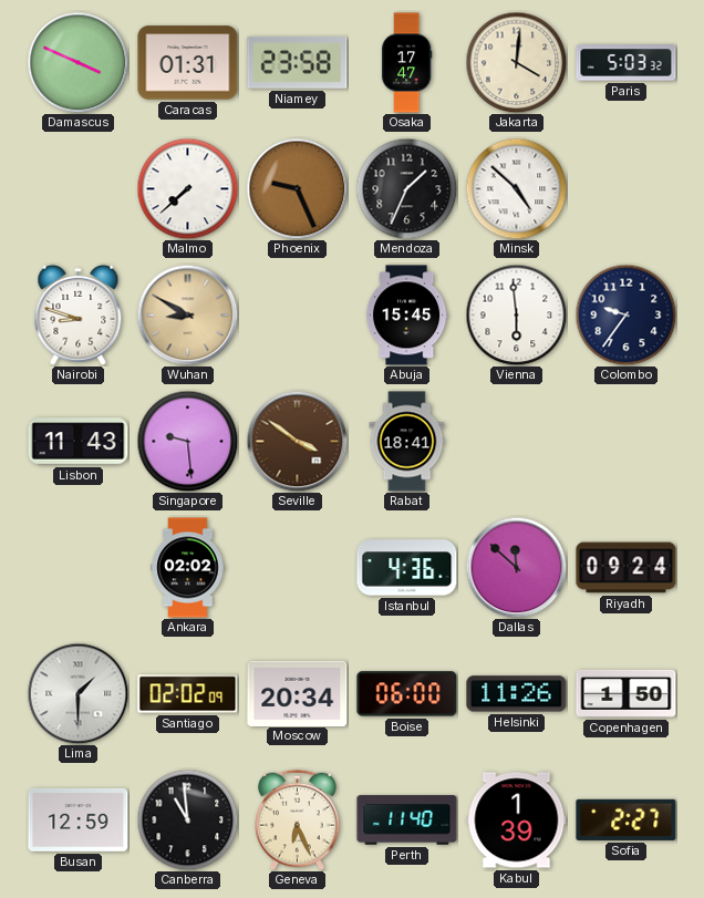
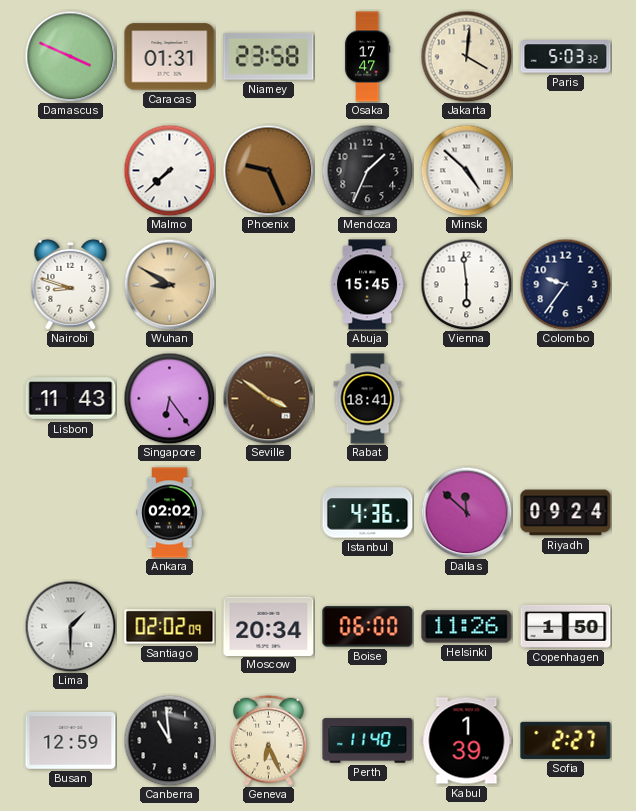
Singapore: 9:29 -> 6:24 (169, 398)
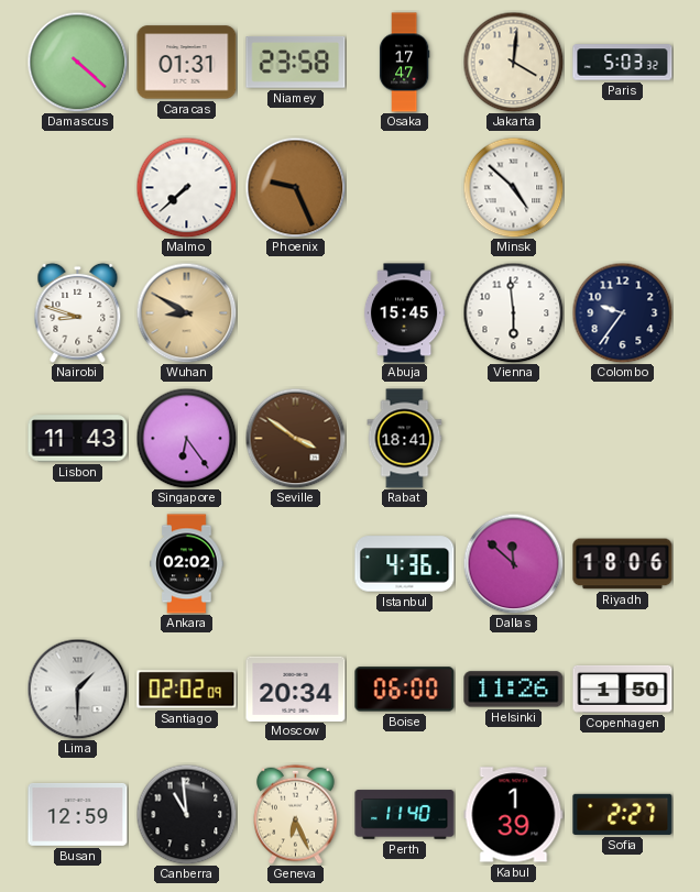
Damascus: 3:49 -> 4:22 (77, 62)
Mendoza: 1:34 -> none (367, 170)
Riyadh: 09:24 -> 18:06 (623, 564)
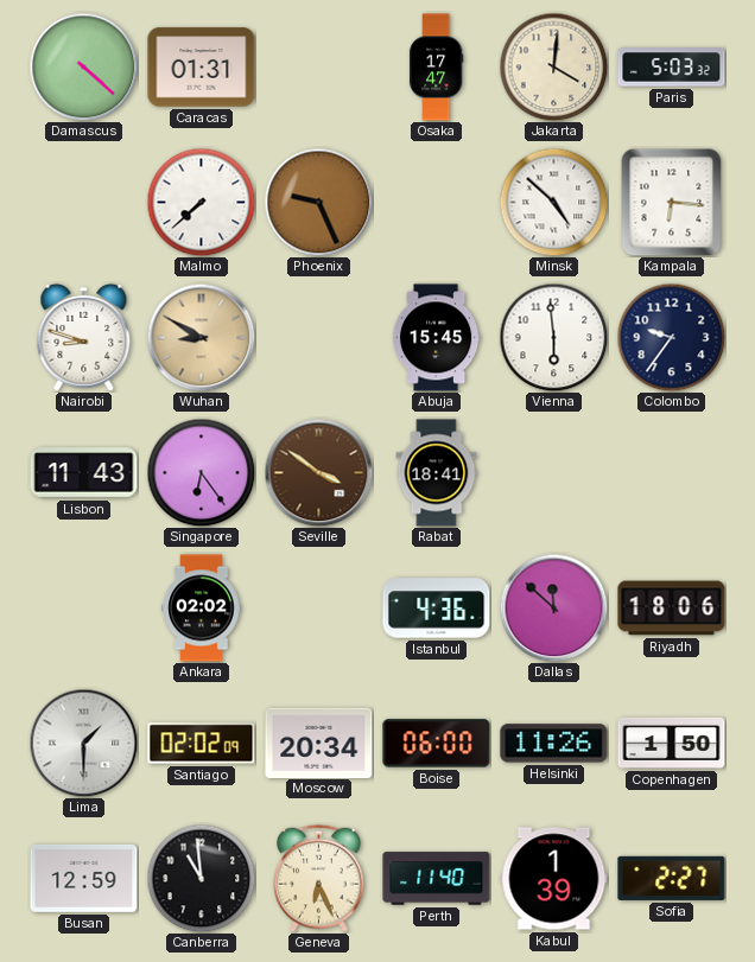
Niamey: 23:58 -> none (296, 63)
Kampala: none -> 6:16 (672, 202)
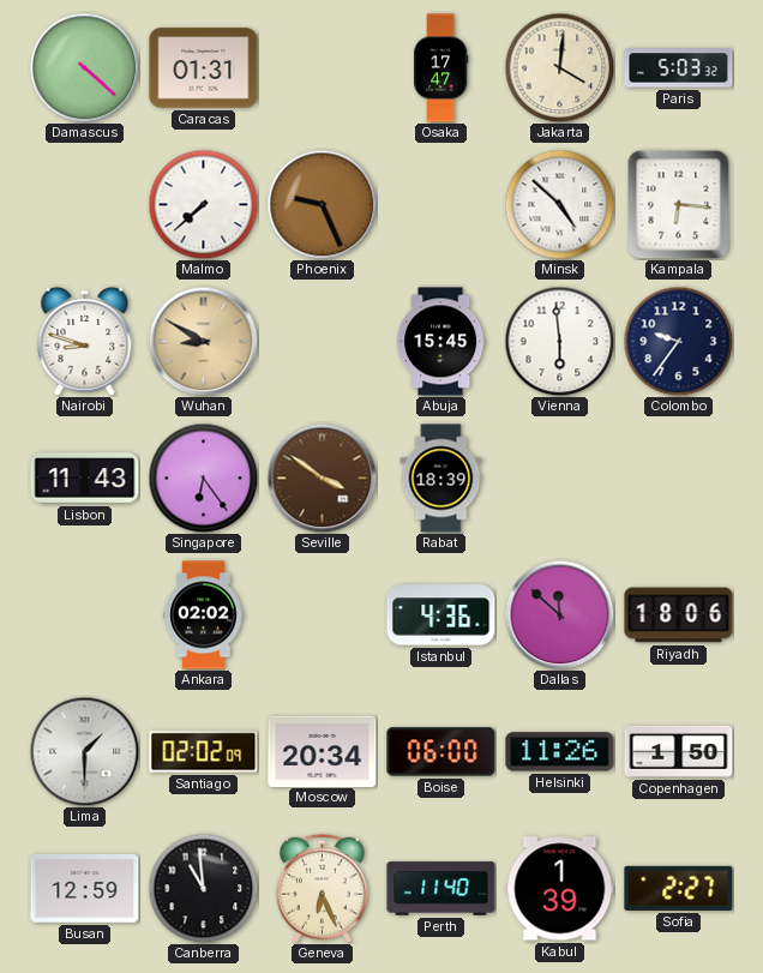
Rabat: 18:41 -> 18:39 (441, 479)
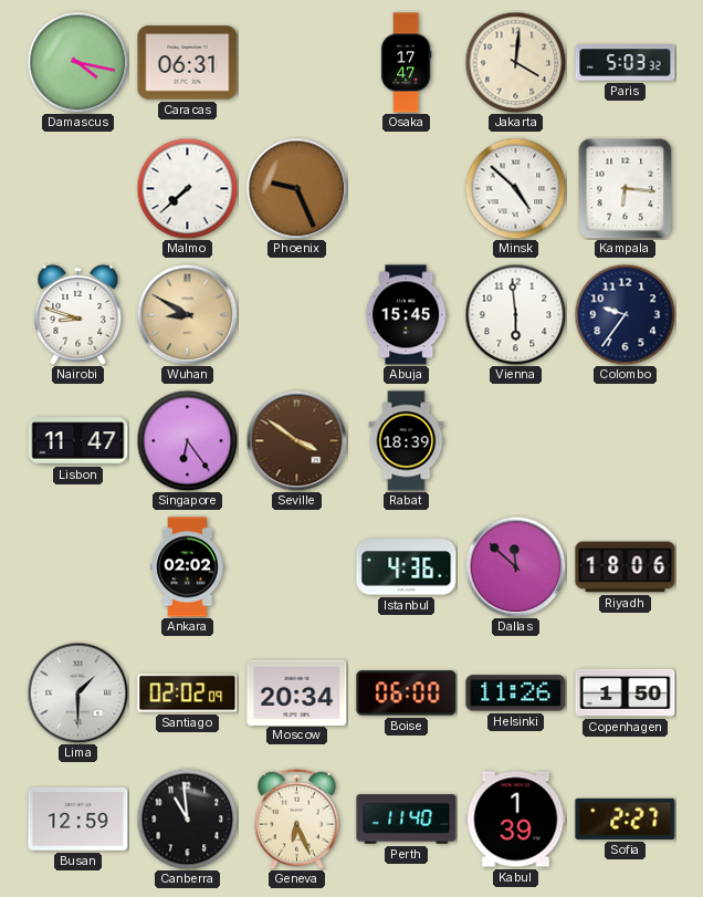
Damascus: 4:22 -> 4:17 (77, 62)
Caracas: 01:31 -> 06:31 (188, 63)
Lisbon: 11:43 -> 11:47 (78, 441)
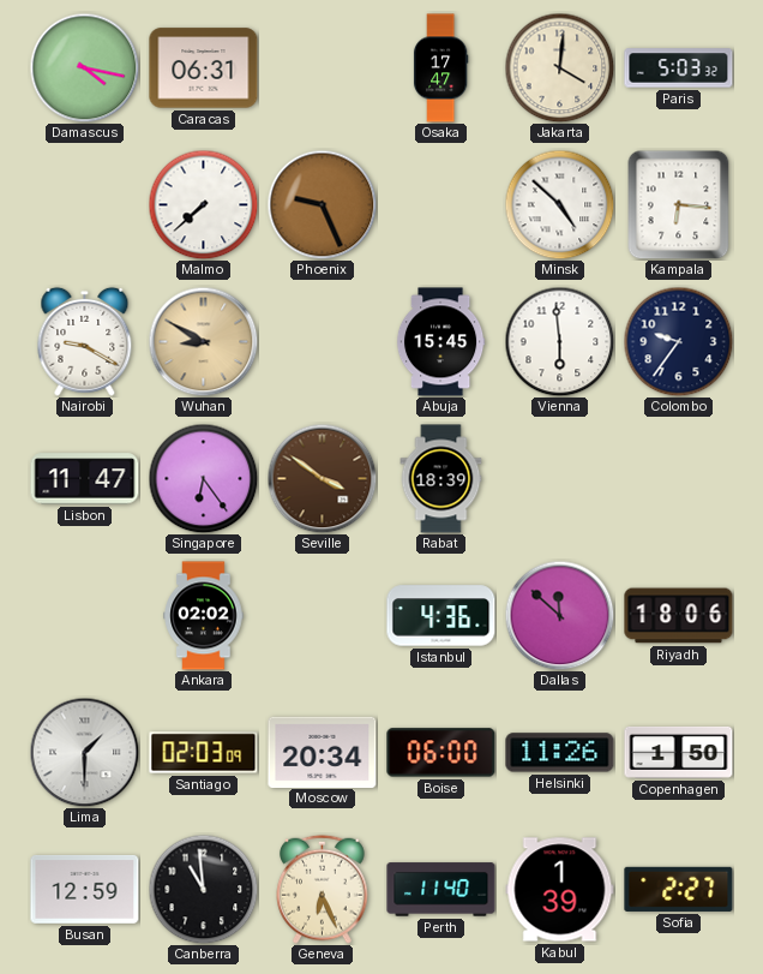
Nairobi: 8:48 -> 9:20 (85, 341)
Santiago: 02:02 -> 02:03 (204, 753)
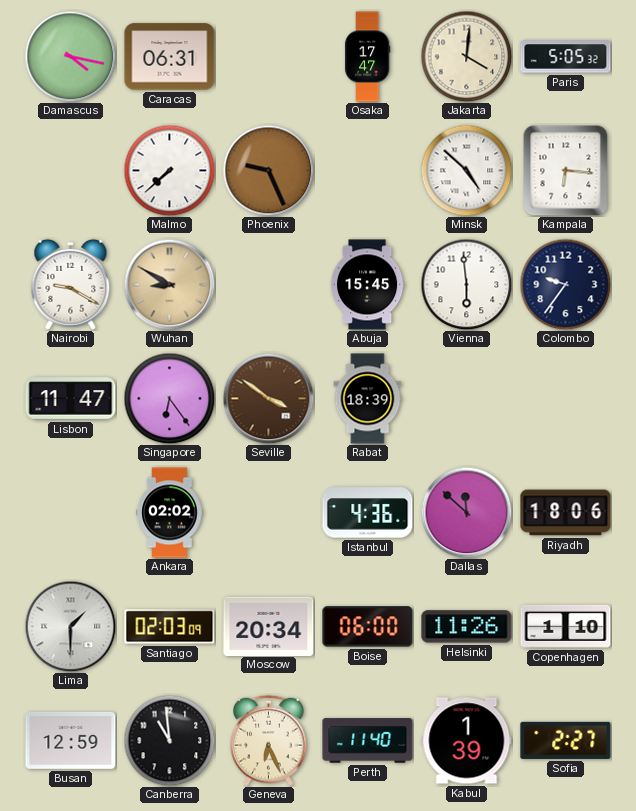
Paris: 5:03 -> 5:05 (566, 57)
Copenhagen: 1:50 -> 1:10 (566, 626)
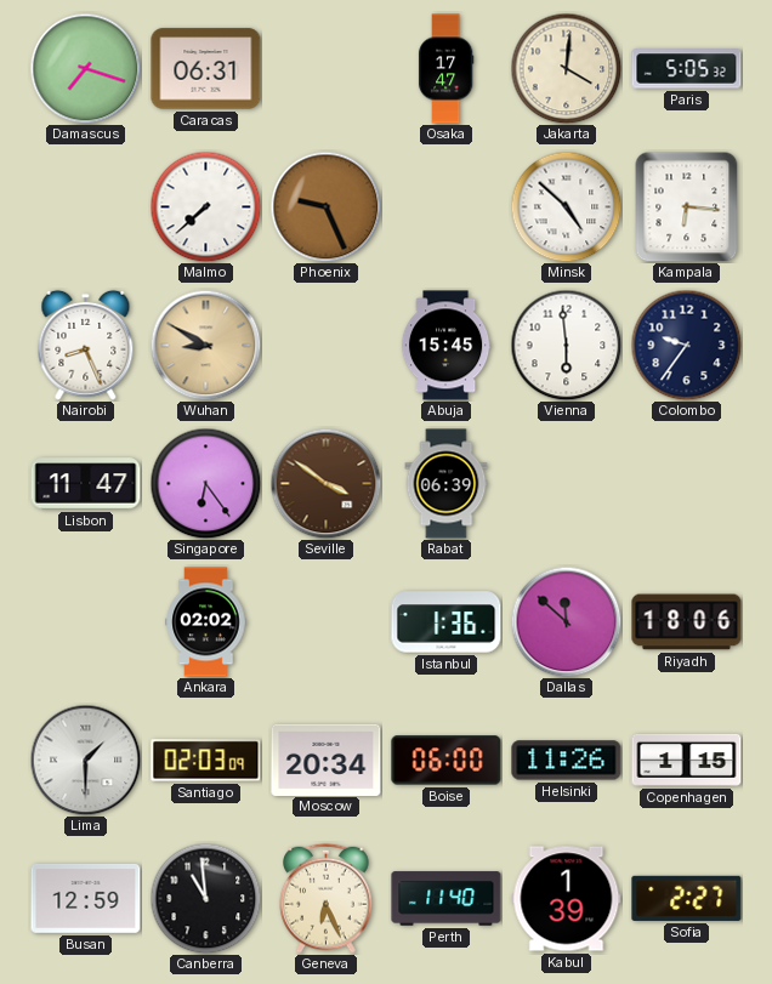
Damascus: 4:17 -> 7:18 (85, 68)
Nairobi: 9:20 -> 8:26 (86, 345)
Rabat: 18:39 -> 06:39 (447, 484)
Istanbul: 4:36 -> 1:36 (447, 622)
Copenhagen: 1:10 -> 1:15 (687, 760)
